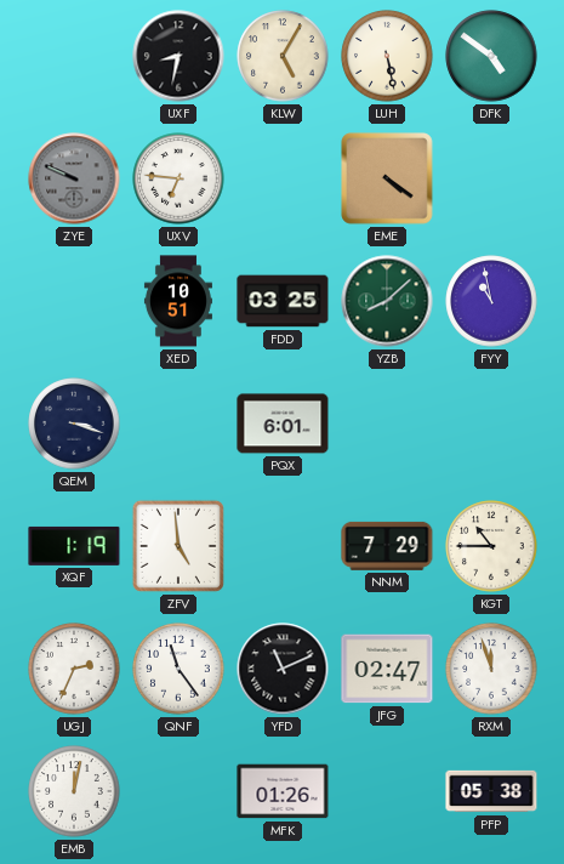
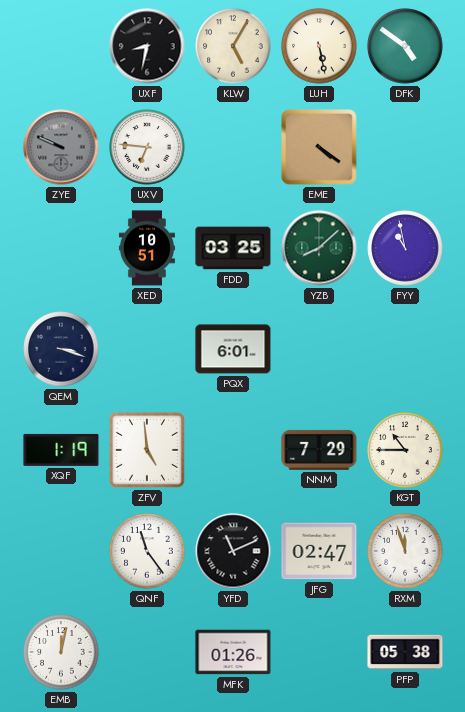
UGJ: 2:34 -> none (74, 669)
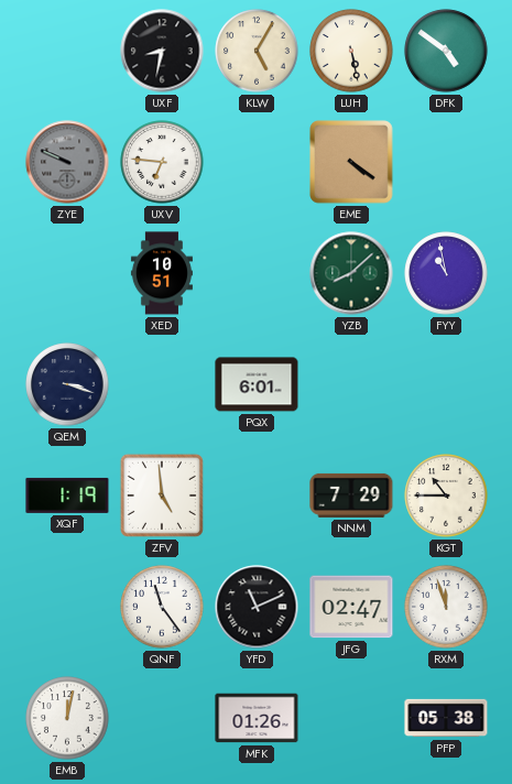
FDD: 03:25 -> none (233, 248)
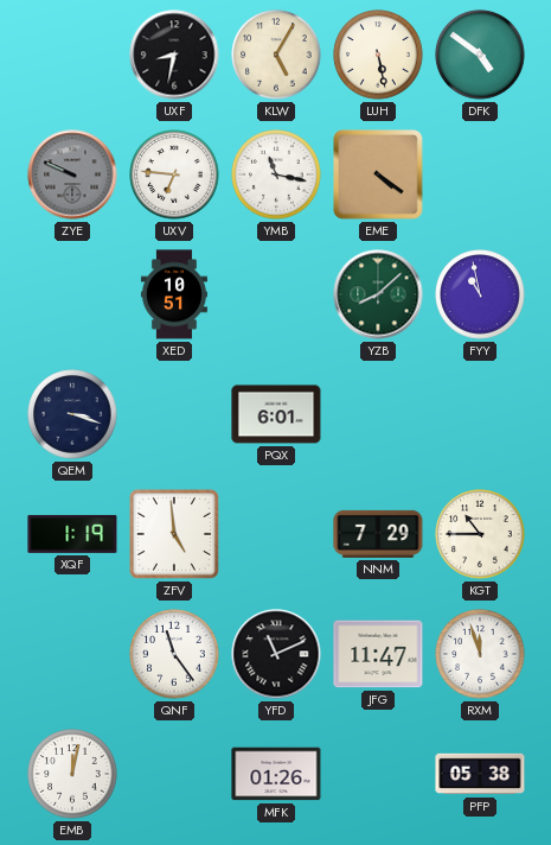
YMB: none -> 11:17 (276, 174)
JFG: 02:47 -> 11:47 (378, 654)
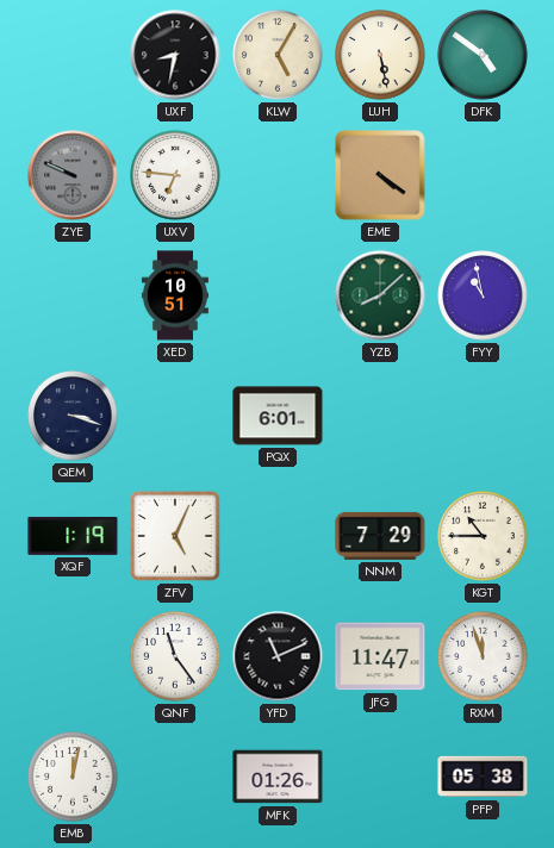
YMB: 11:17 -> none (276, 174)
ZFV: 4:59 -> 5:04 (175, 536)
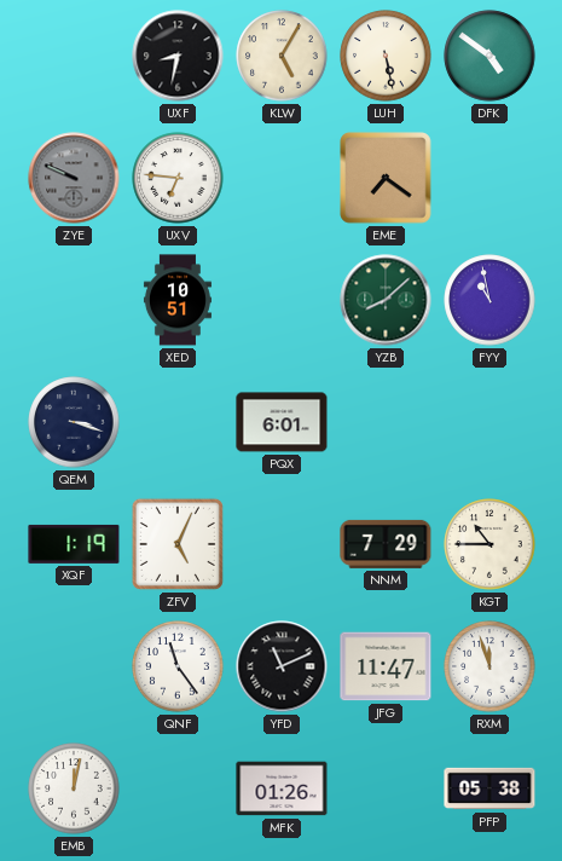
EME: 4:21 -> 7:21 (386, 178)
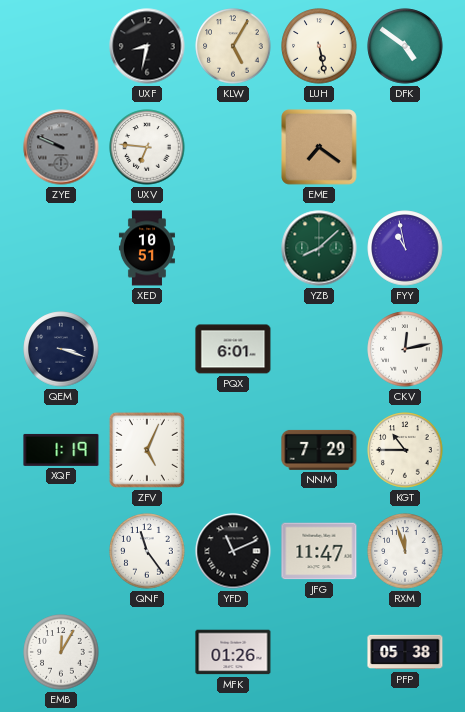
CKV: none -> 12:13 (405, 349)
EMB: 12:02 -> 12:05 (61, 652)
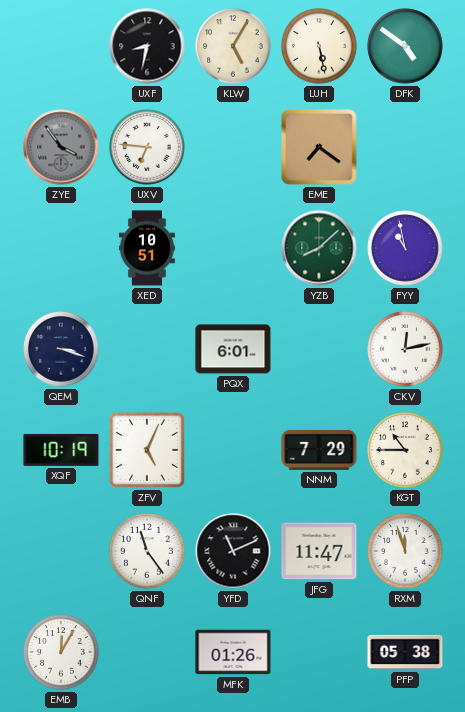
ZYE: 9:49 -> 3:54 (61, 147)
XQF: 1:19 -> 10:19 (61, 450)
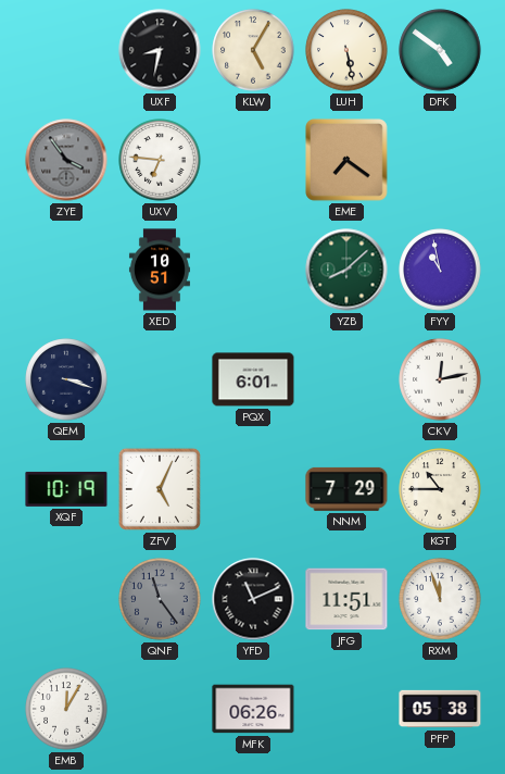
QNF dial: white -> grey (160, 599)
JFG: 11:47 -> 11:51 (346, 599)
MFK: 01:26 -> 06:26 (253, 709)
